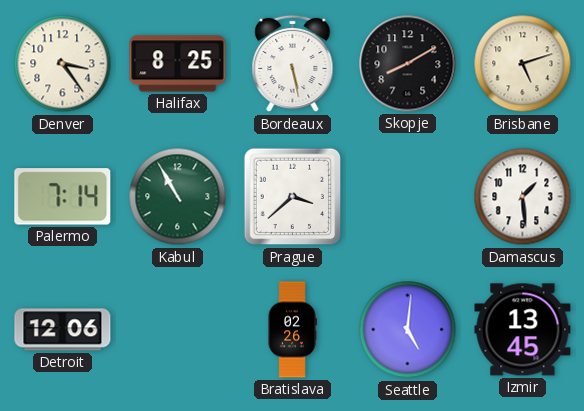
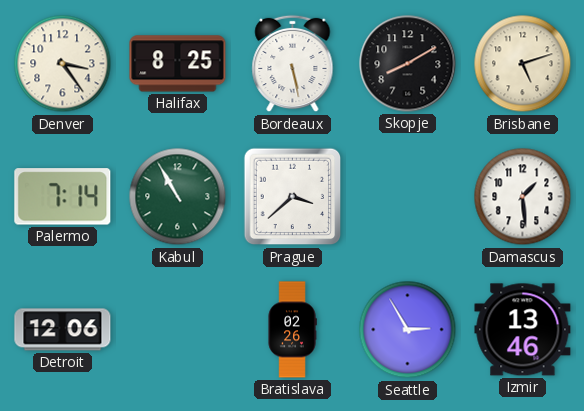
Seattle: 5:01 -> 2:55 (408, 330)
Izmir: 13:45 -> 13:46 (523, 330)
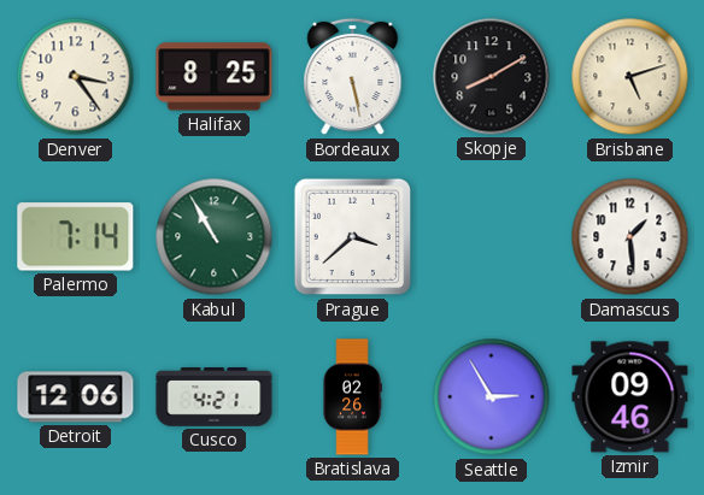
Cusco: none -> 4:21 (215, 397)
Izmir: 13:46 -> 09:46 (630, 397)
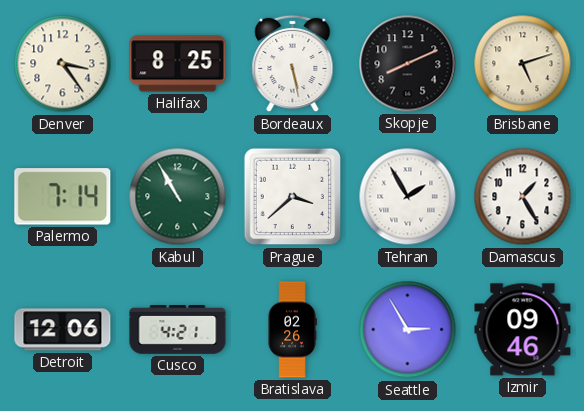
Skopje: 8:10 -> 8:11 (408, 64)
Tehran: none -> 1:55 (408, 197)
Damascus: 1:29 -> 1:25 (523, 197)
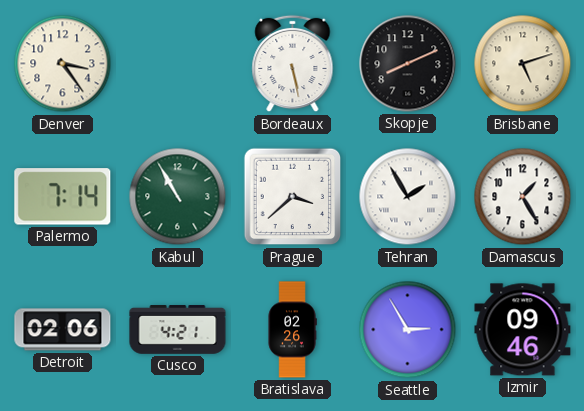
Halifax: 8:25 -> none (178, 64)
Detroit: 12:06 -> 02:06 (63, 330)
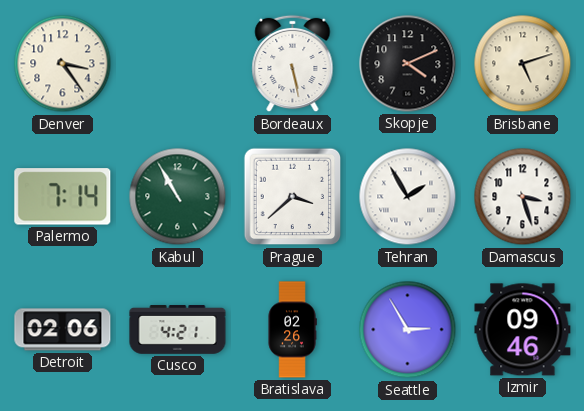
Skopje: 8:11 -> 4:11 (408, 64)
Damascus: 1:25 -> 3:27 (523, 197)
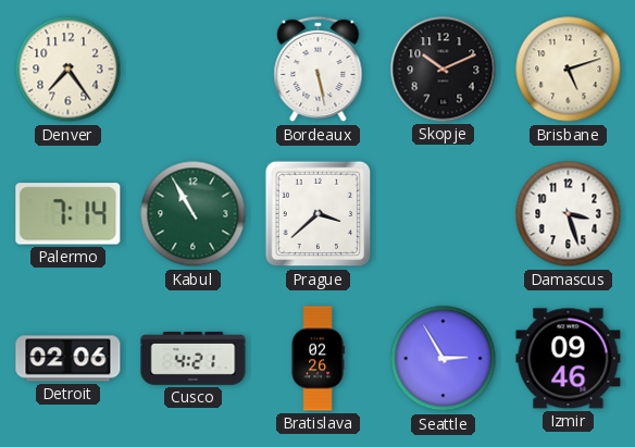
Denver: 3:24 -> 7:24 (69, 70)
Skopje: 4:11 -> 10:11 (444, 70)
Tehran: 1:55 -> none (408, 197)
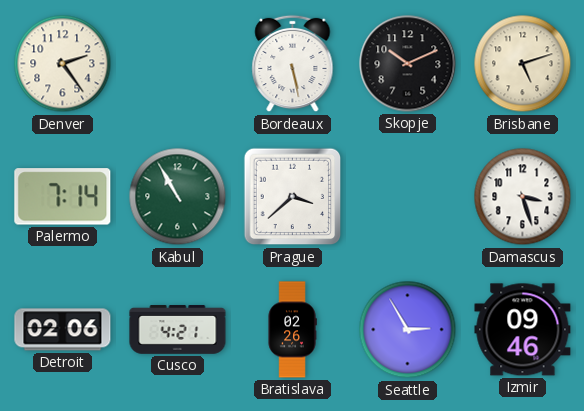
Denver: 7:24 -> 2:24 (63, 64)
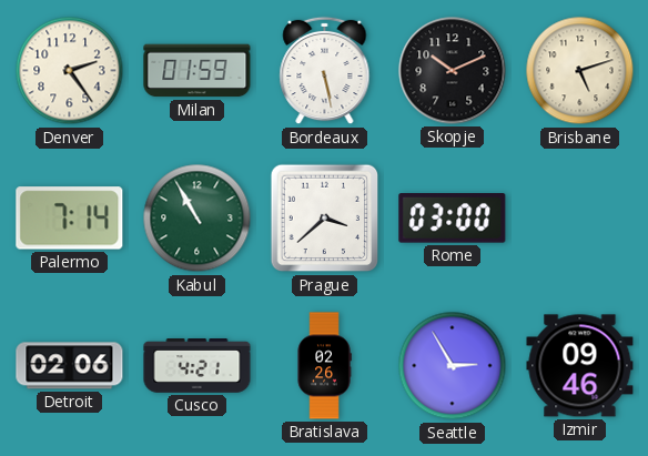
Milan: none -> 01:59 (198, 71)
Rome: none -> 03:00 (453, 219)
Damascus: 3:27 -> none (523, 197)
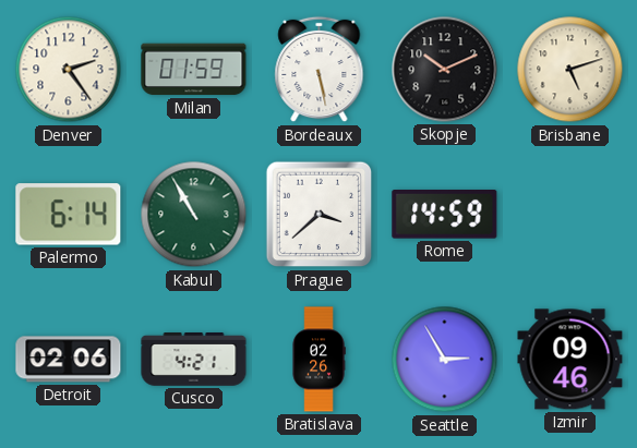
Palermo: 7:14 -> 6:14 (69, 215)
Rome: 03:00 -> 14:59 (445, 215)
